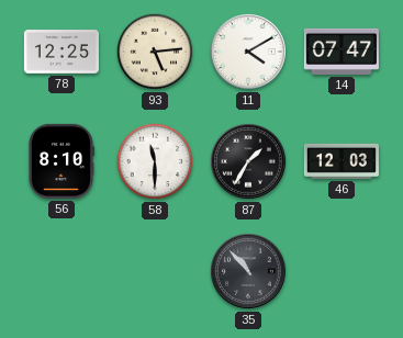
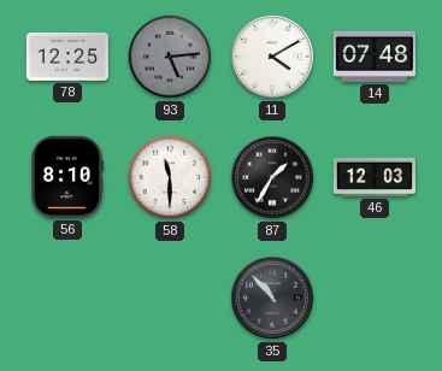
93 dial: cream -> grey (170, 57)
14: 07:47 -> 07:48 (375, 57)
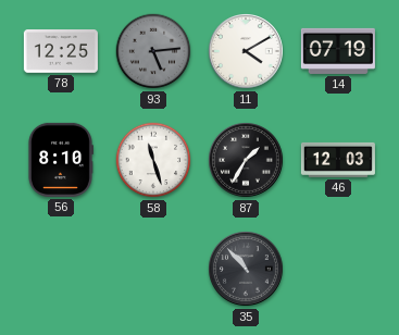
14: 07:48 -> 07:19 (338, 51)
58: 11:30 -> 11:27 (153, 160)
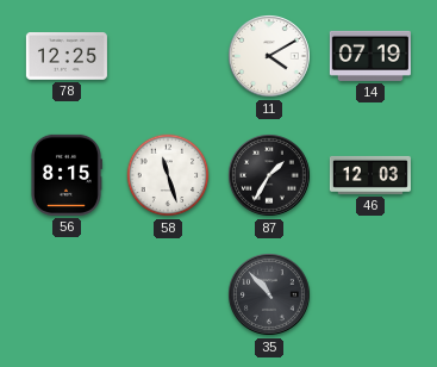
93: 5:14 -> none (153, 51)
56: 8:10 -> 8:15 (65, 175)
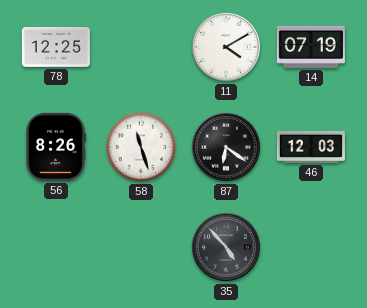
56: 8:15 -> 8:26 (55, 147)
87: 1:35 -> 6:21 (227, 148)
35: 10:53 -> 4:53 (227, 248)
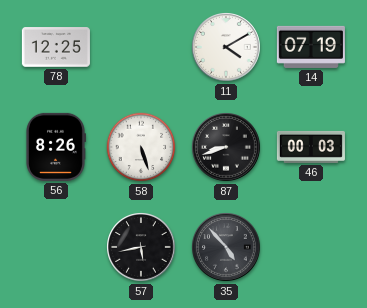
58: 11:27 -> 5:27 (141, 147)
87: 6:21 -> 8:42 (227, 148)
46: 12:03 -> 00:03 (311, 147)
57: none -> 5:43 (142, 248)
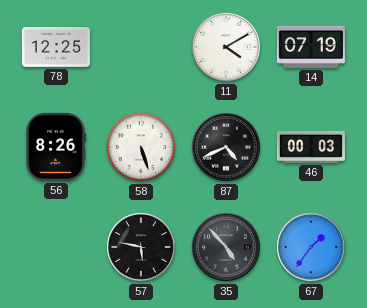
87: 8:42 -> 4:41 (227, 148)
57: 5:43 -> 5:47 (142, 248)
67: none -> 1:36 (312, 248)
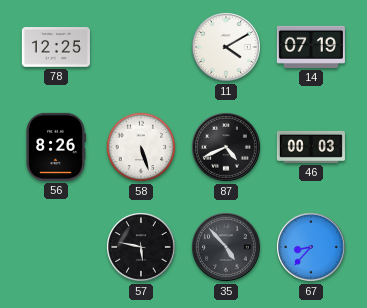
67: 1:36 -> 8:37 (312, 248)
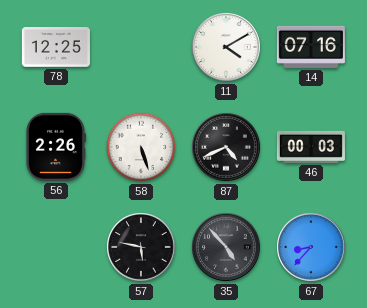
14: 07:19 -> 07:16 (311, 47)
56: 8:26 -> 2:26 (55, 147)
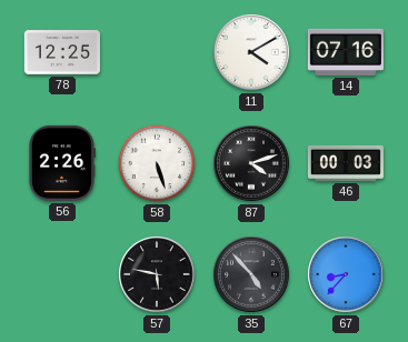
87: 4:41 -> 4:12 (252, 164)
